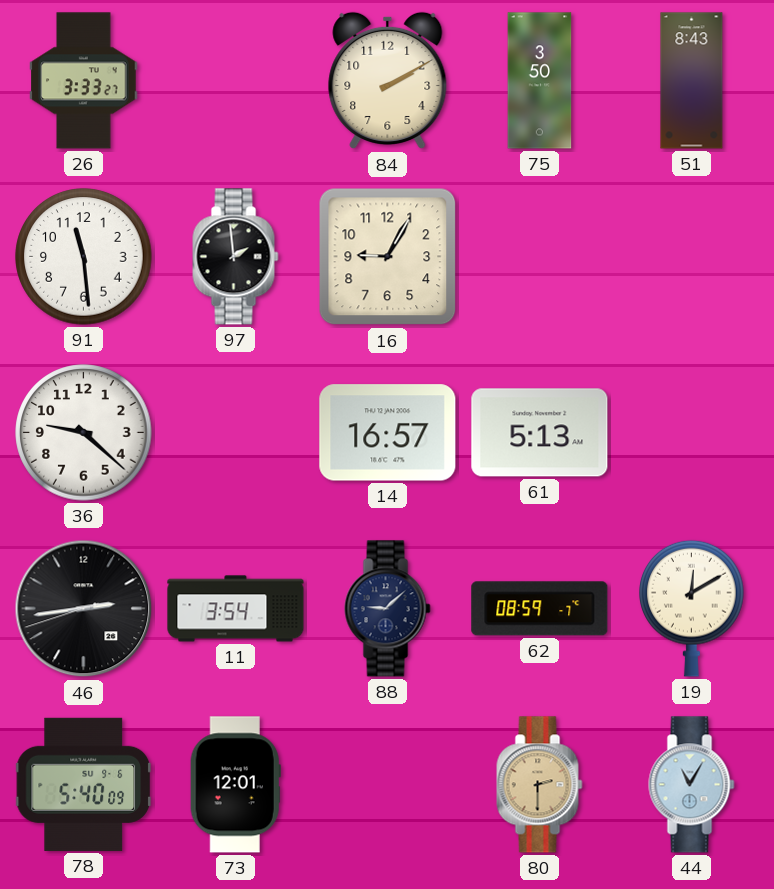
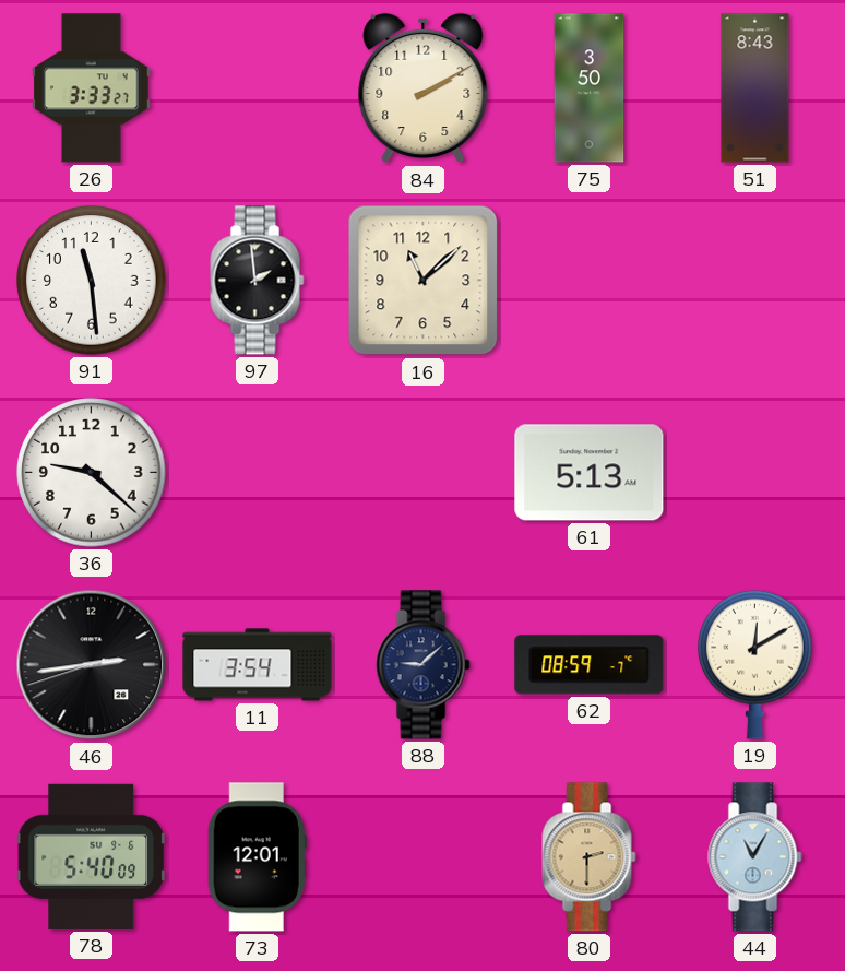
16: 9:05 -> 11:08 (424, 281)
14: 16:57 -> none (388, 433)
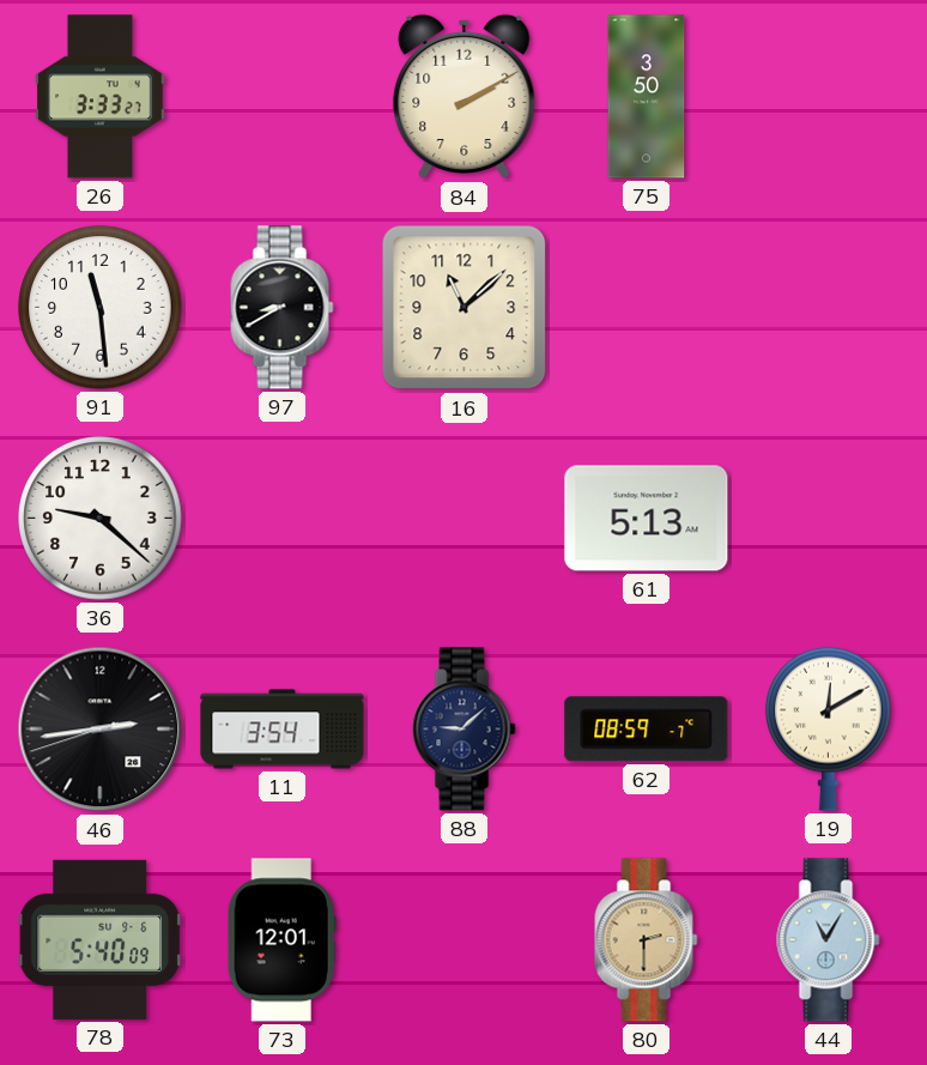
51: 8:43 -> none (755, 88)
97: 1:59 -> 8:40 (283, 308)
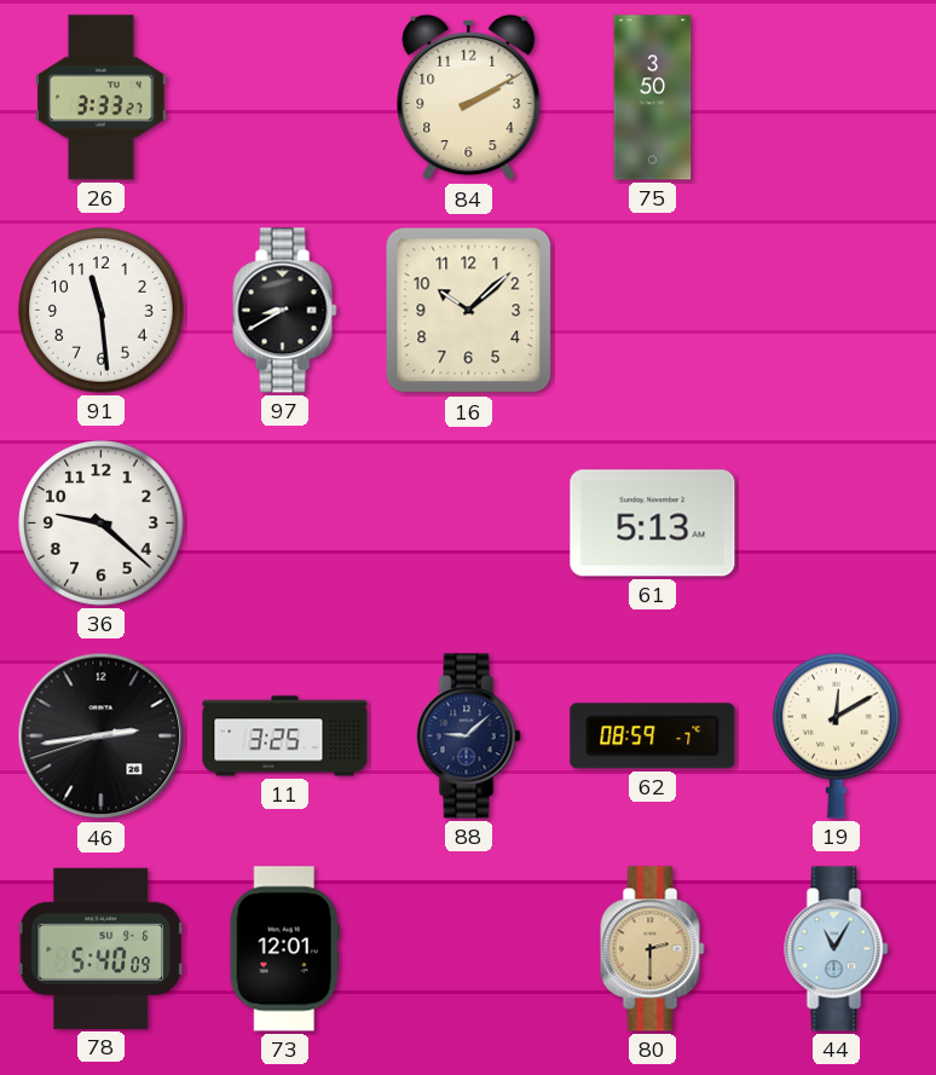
16: 11:08 -> 10:08 (469, 311)
11: 3:54 -> 3:25 (285, 736)
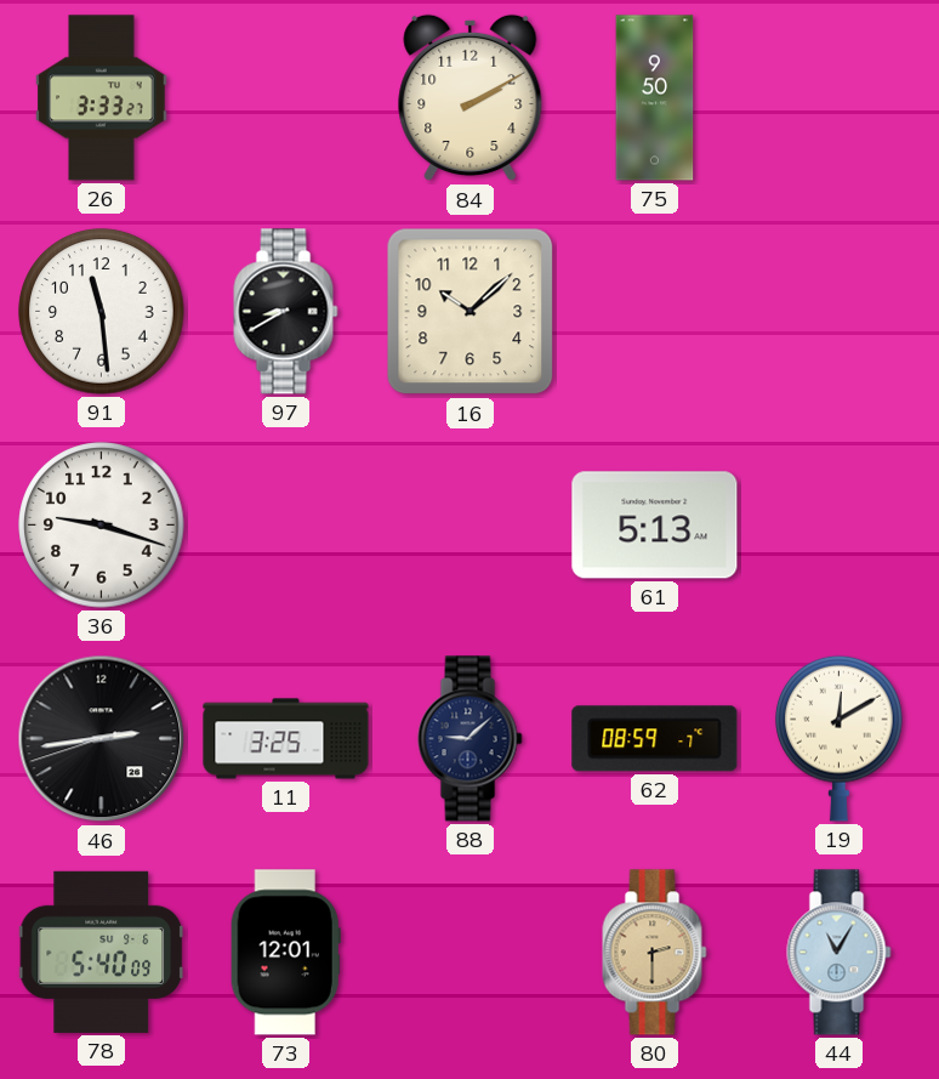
75: 3:50 -> 9:50 (655, 98)
36: 9:22 -> 9:18 (102, 526)
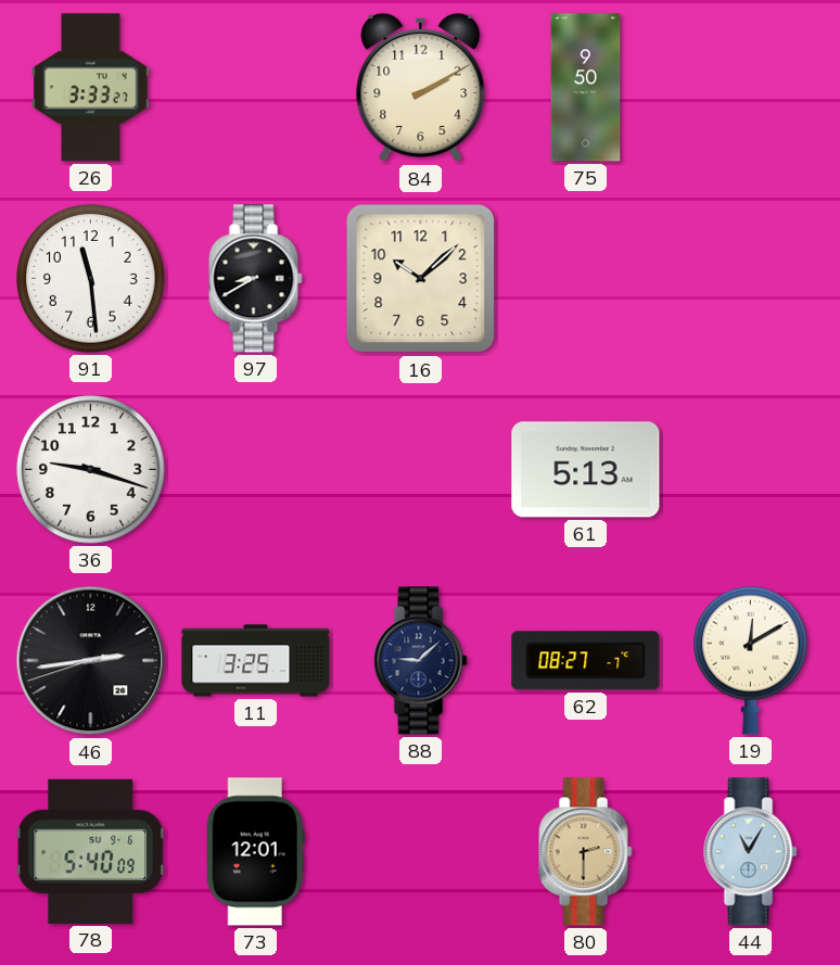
62: 08:59 -> 08:27 (586, 661)
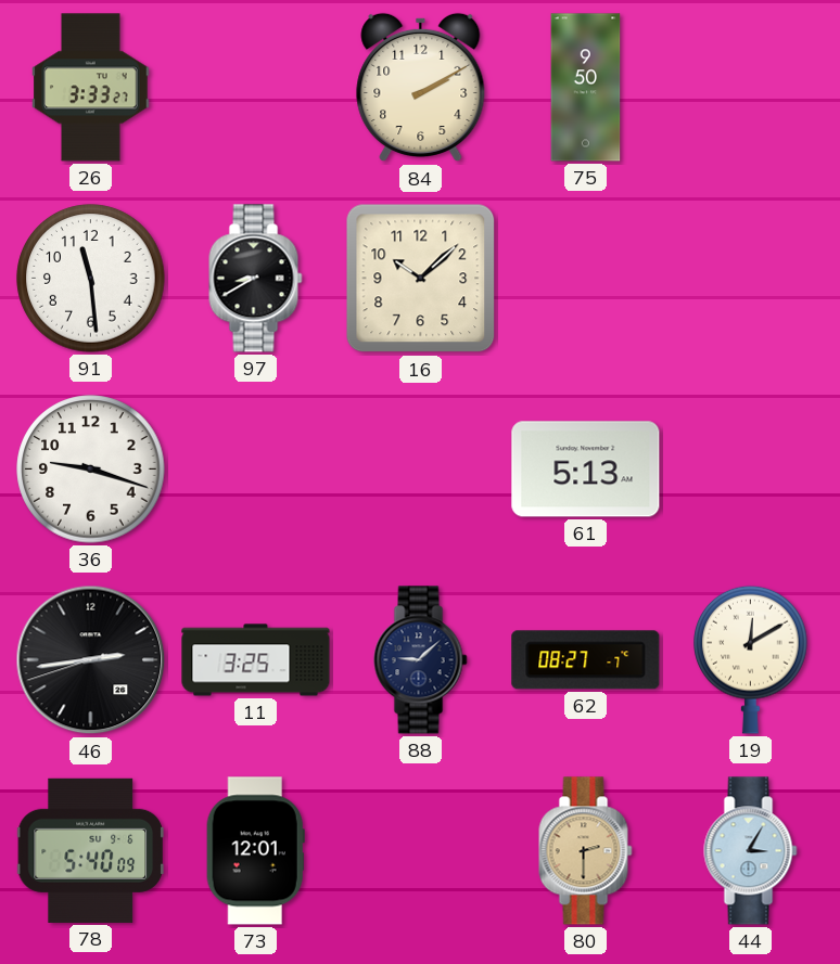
44: 11:05 -> 3:05 (751, 851)
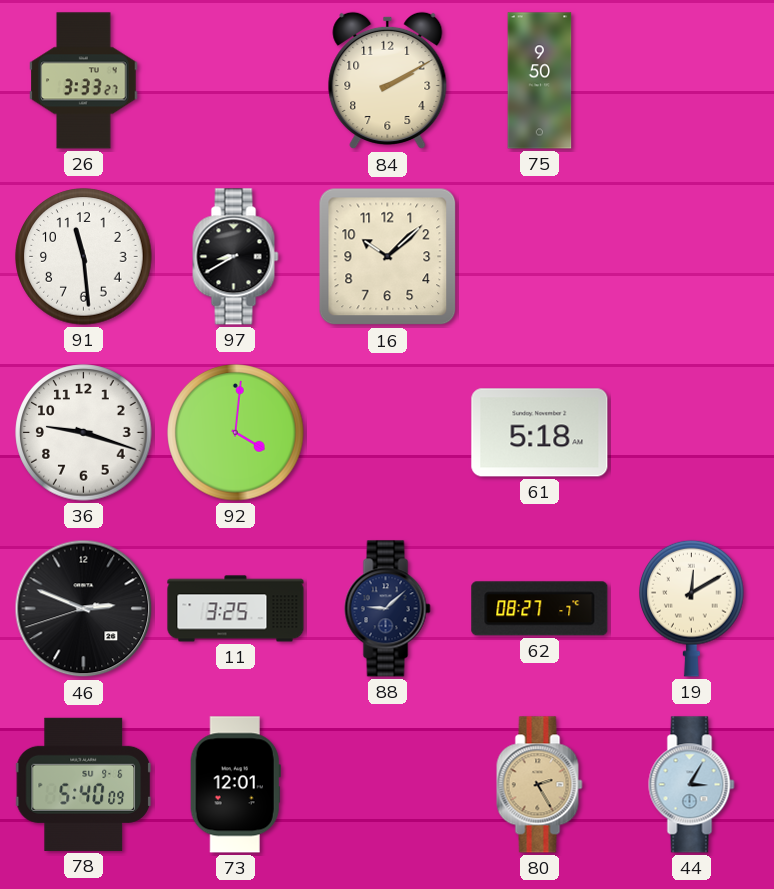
92: none -> 4:01 (236, 433)
61: 5:13 -> 5:18 (540, 433)
46: 2:43 -> 2:48 (84, 609)
80: 2:30 -> 2:25 (540, 785)
